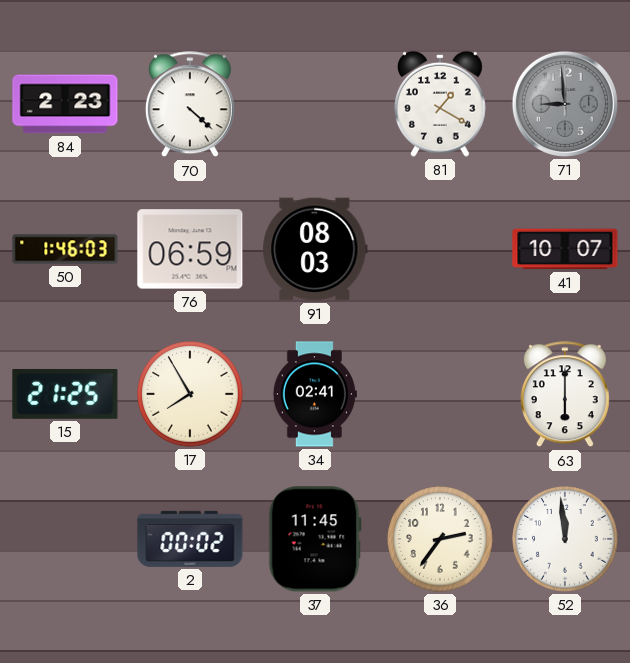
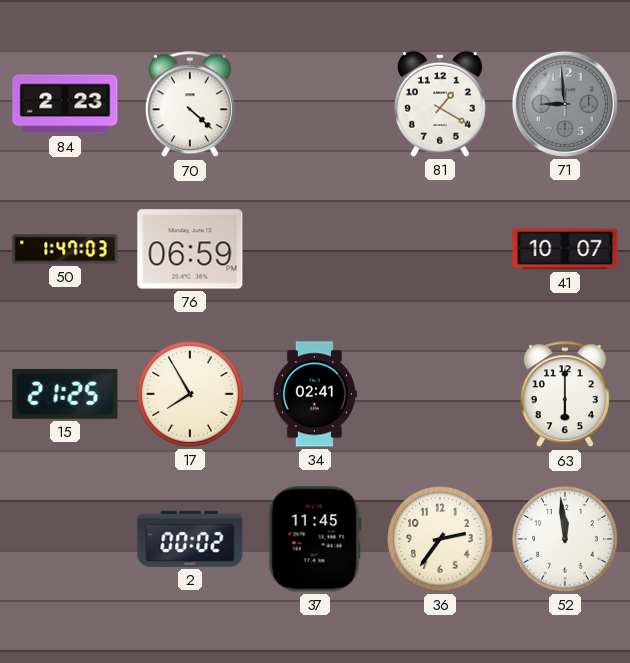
50: 1:46 -> 1:47 (65, 249)
91: 08:03 -> none (315, 249)
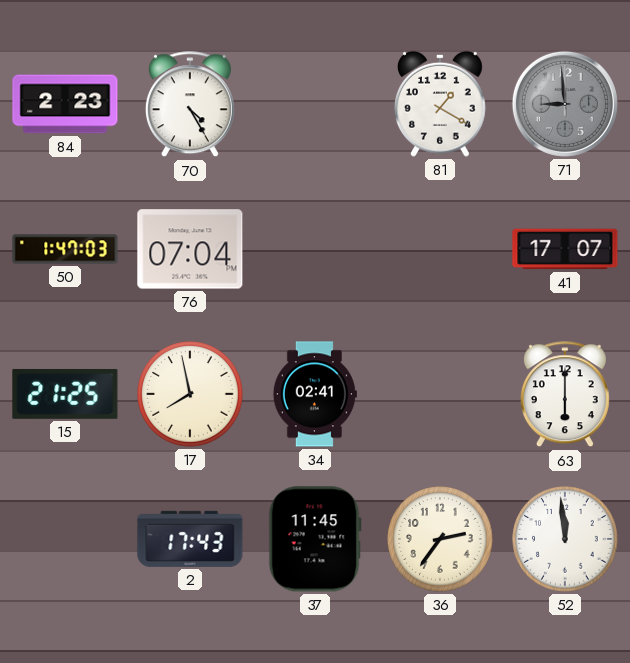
70: 4:22 -> 4:25 (190, 105)
76: 06:59 -> 07:04 (190, 249)
41: 10:07 -> 17:07 (565, 249)
17: 7:55 -> 7:58 (190, 394)
2: 00:02 -> 17:43 (190, 539)
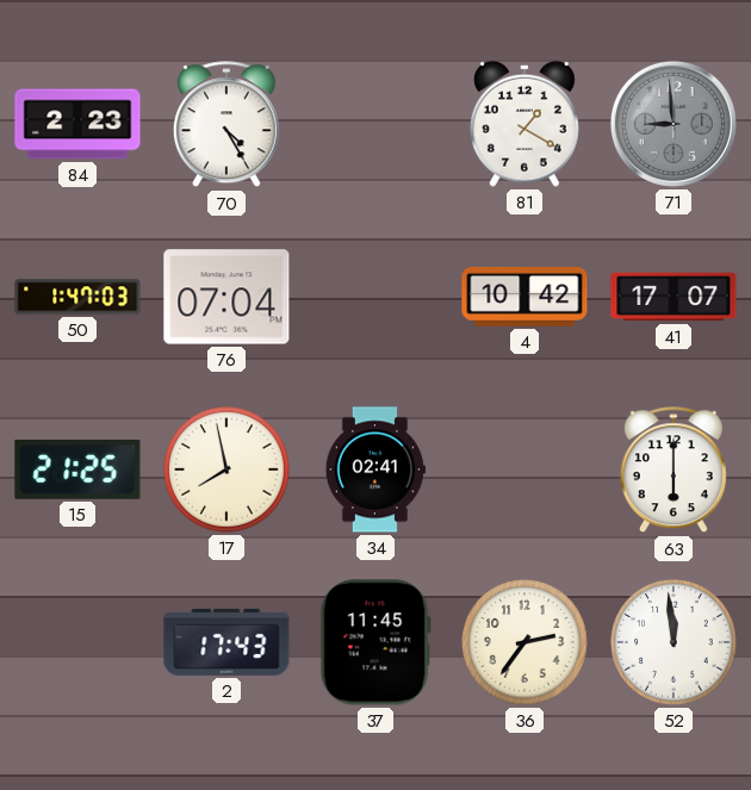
4: none -> 10:42 (525, 297)
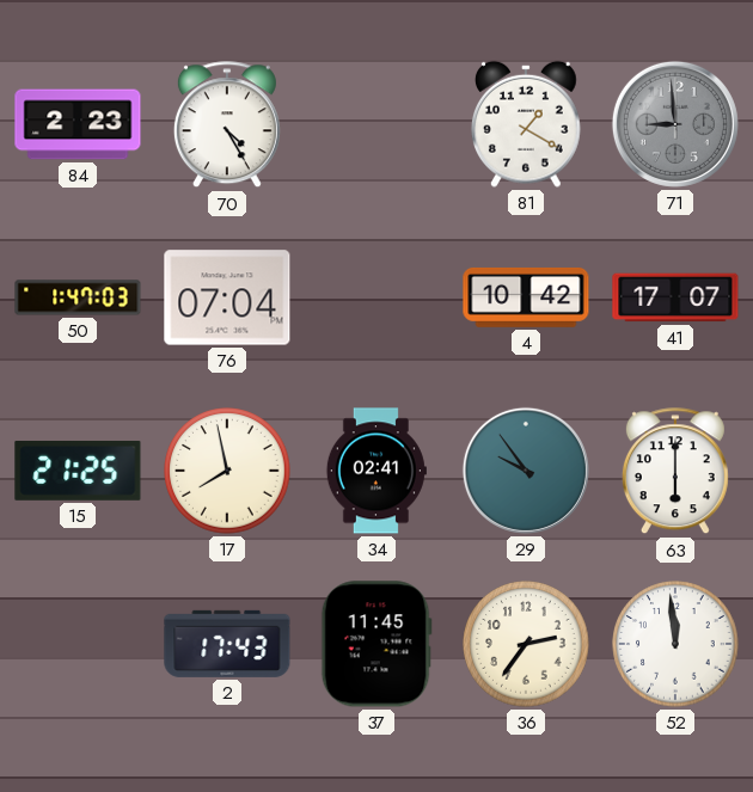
29: none -> 9:54 (526, 471)
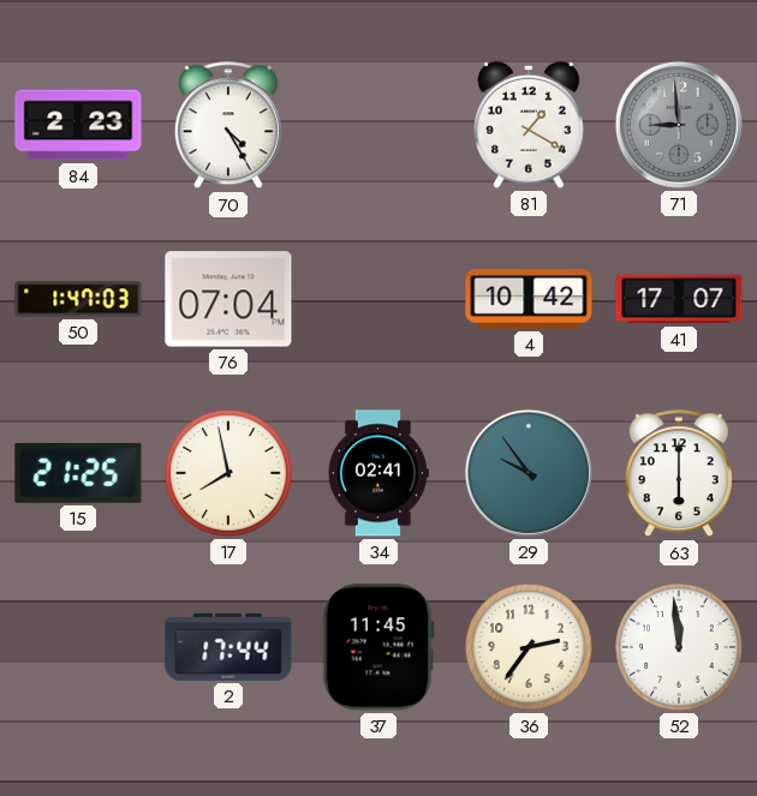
2: 17:43 -> 17:44 (228, 647)
